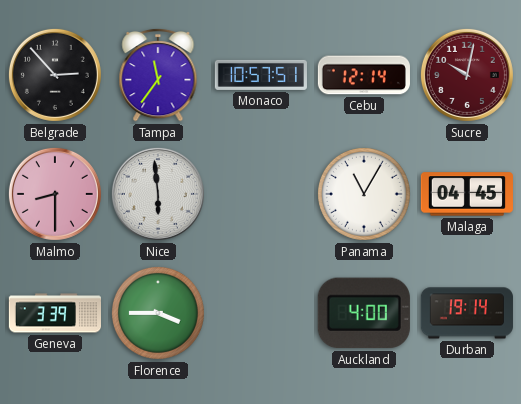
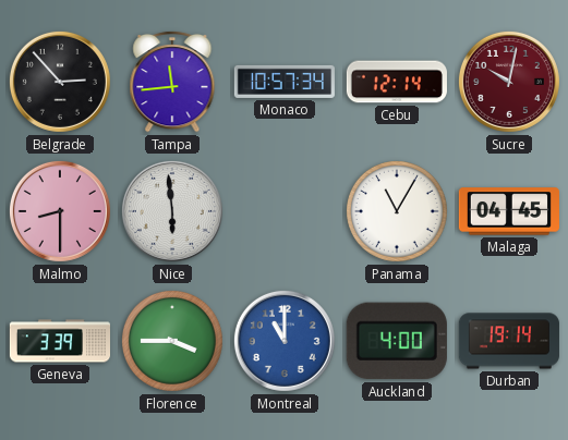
Tampa: 11:36 -> 11:44 (172, 82)
Monaco: 10:57:51 -> 10:57:34 (283, 82)
Montreal: none -> 11:00 (285, 341)
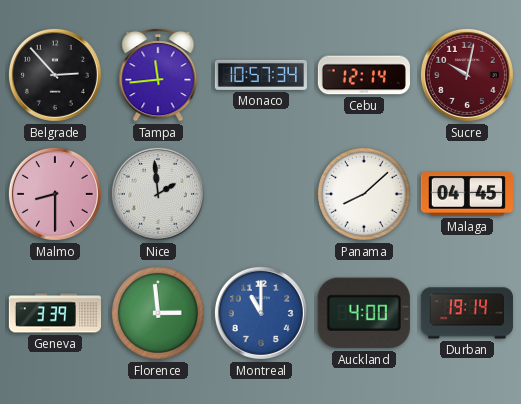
Nice: 5:59 -> 1:59 (158, 194)
Panama: 11:05 -> 8:08 (364, 194)
Florence: 3:45 -> 2:59 (158, 313)
